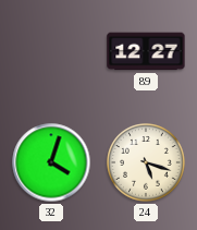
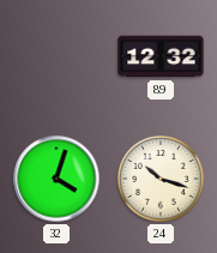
89: 12:27 -> 12:32 (161, 56)
24: 5:18 -> 10:18 (162, 180)
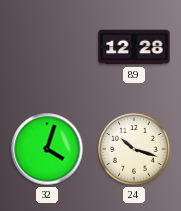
89: 12:32 -> 12:28 (134, 47)
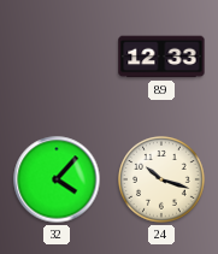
89: 12:28 -> 12:33 (161, 57)
32: 4:03 -> 4:07 (57, 179)
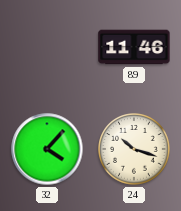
89: 12:33 -> 11:46 (134, 47)
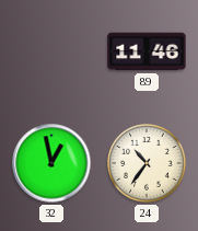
32: 4:07 -> 12:58 (51, 163)
24: 10:18 -> 10:36 (148, 164)
